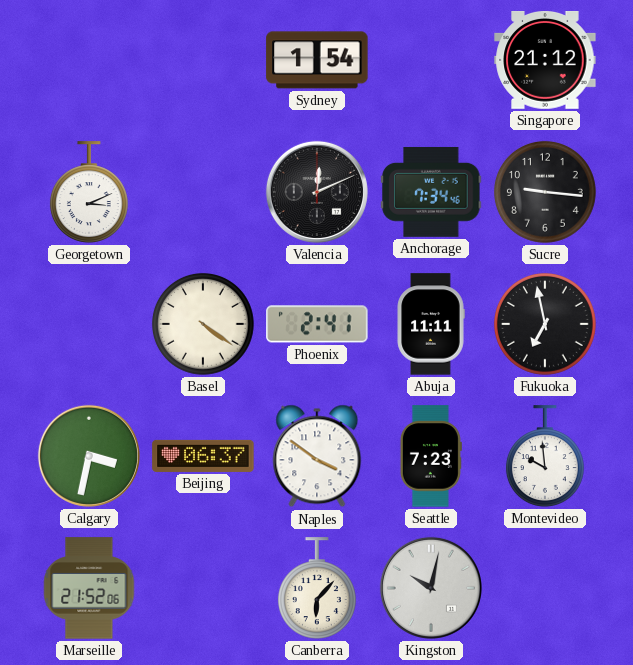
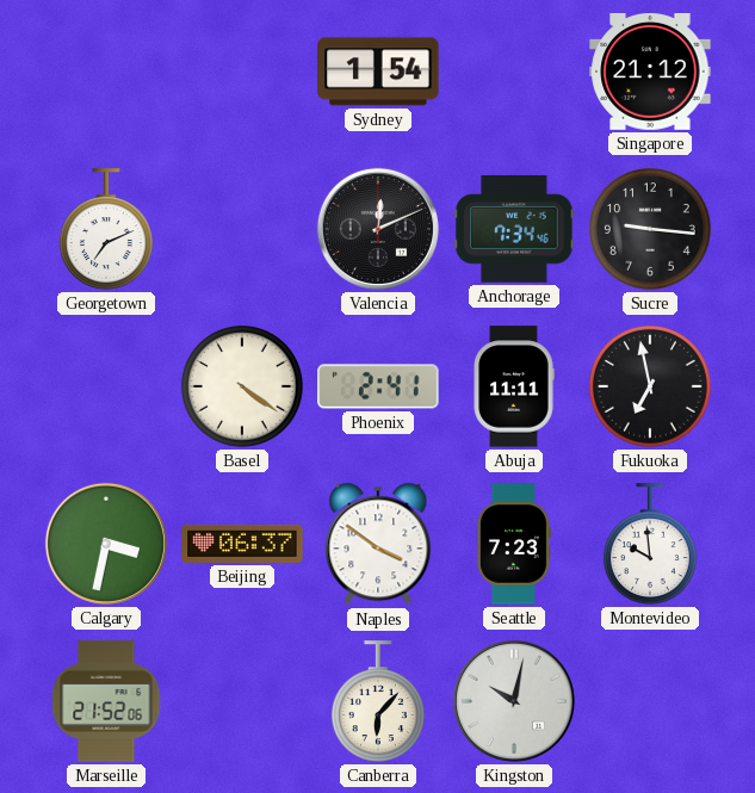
Georgetown: 3:11 -> 7:11 (106, 229)
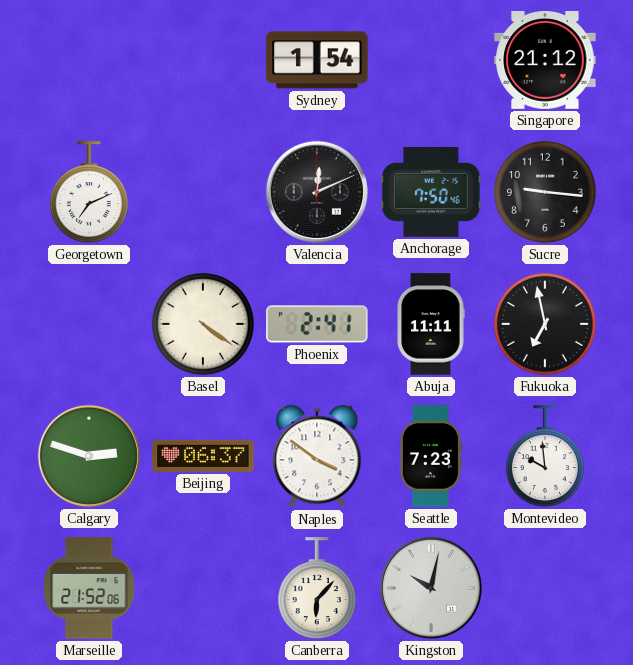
Anchorage: 7:34 -> 7:50 (431, 192)
Calgary: 3:32 -> 2:48 (89, 456)
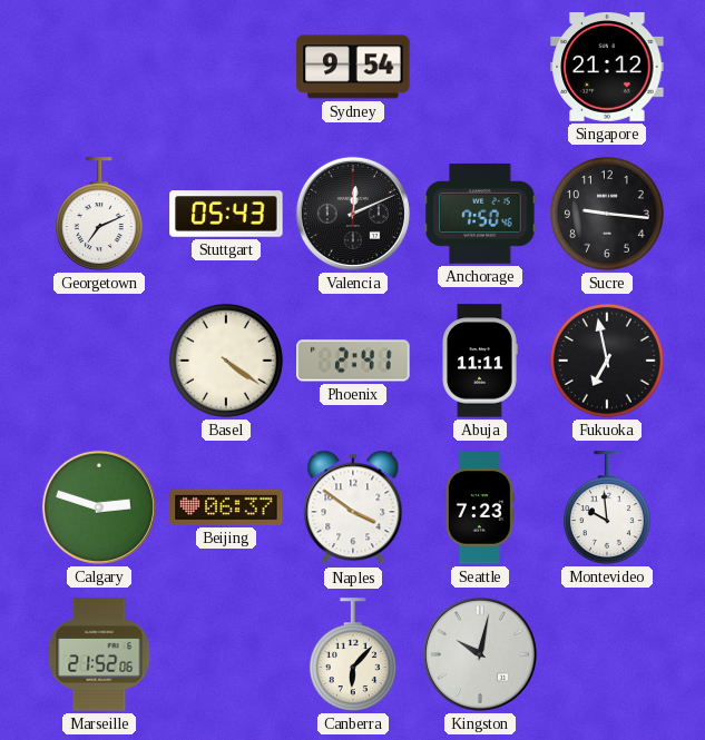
Sydney: 1:54 -> 9:54 (353, 67)
Stuttgart: none -> 05:43 (226, 214)
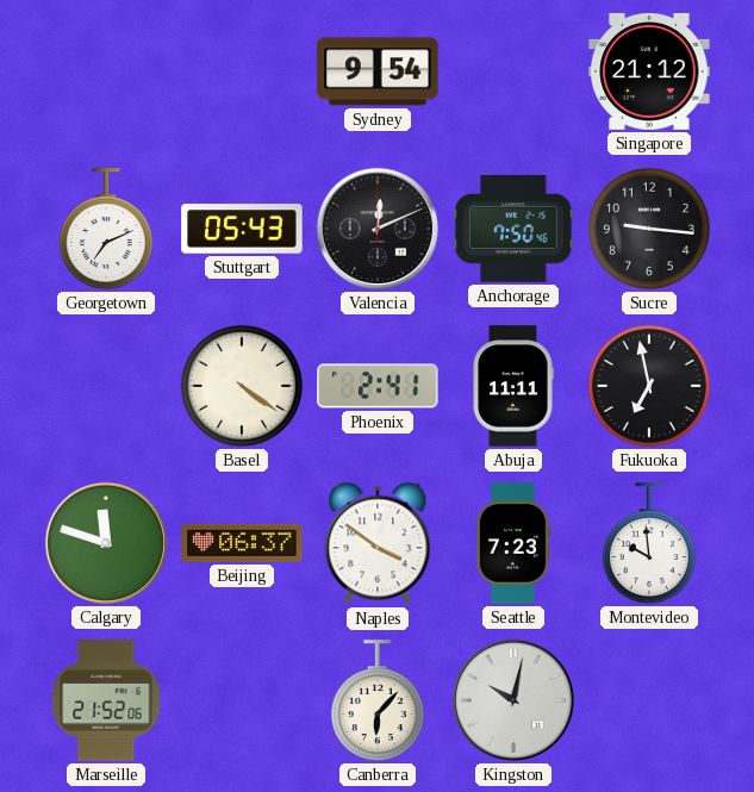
Calgary: 2:48 -> 11:48 (106, 543)
